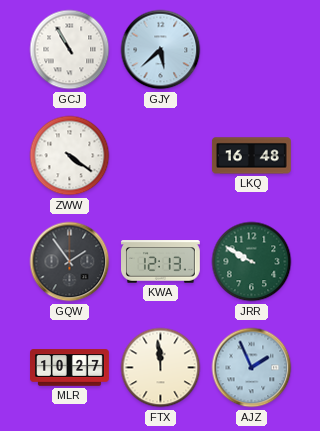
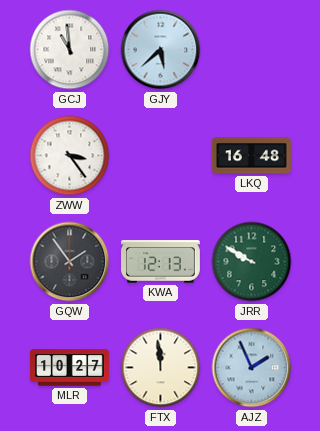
GCJ: 10:55 -> 10:59 (70, 50)
ZWW: 4:21 -> 3:24 (70, 156)
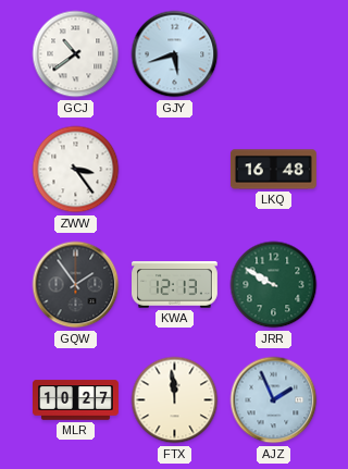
GCJ: 10:59 -> 10:39 (76, 54)
GJY: 5:38 -> 5:42 (175, 54)
